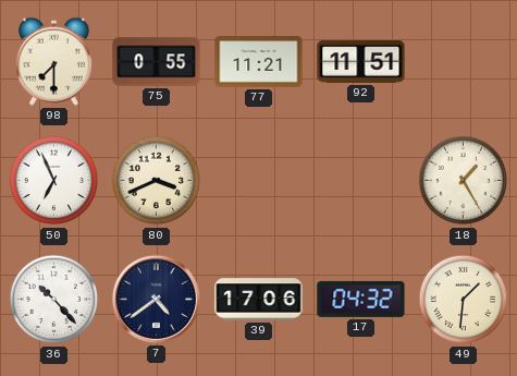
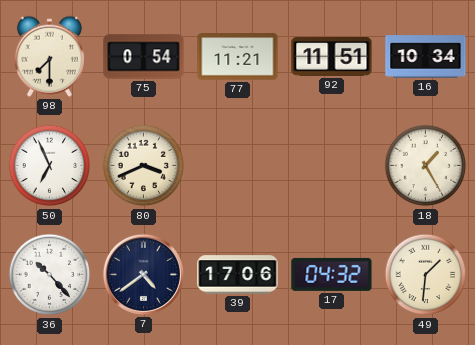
75: 0:55 -> 0:54 (144, 57)
16: none -> 10:34 (426, 57)
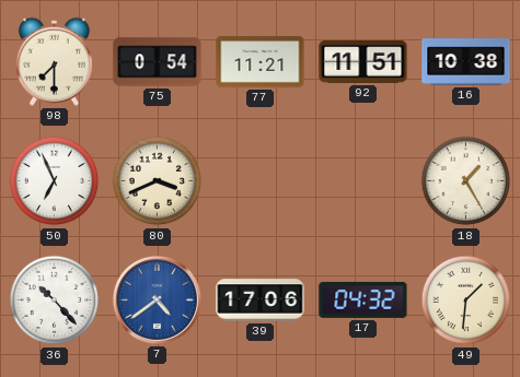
16: 10:34 -> 10:38 (466, 62)
7 dial: navy -> blue (157, 299)
